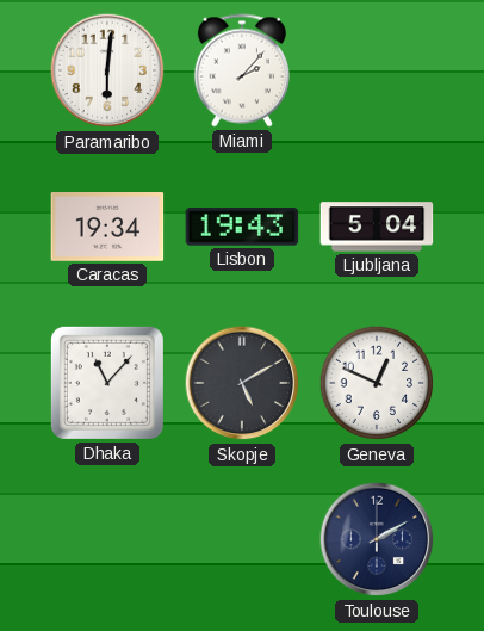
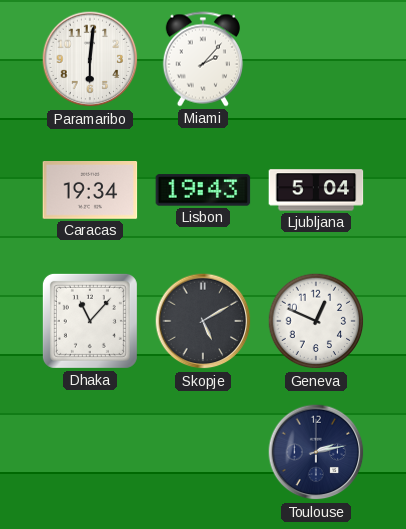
Toulouse: 2:10 -> 2:13 (316, 452)
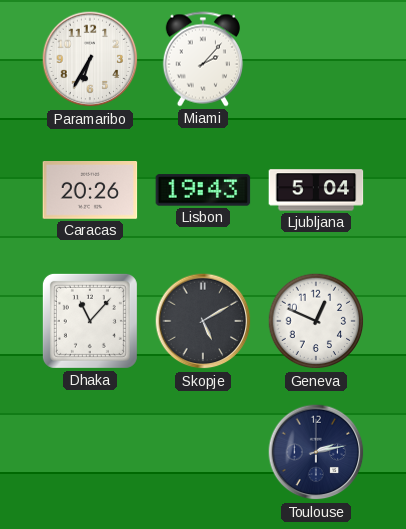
Paramaribo: 6:01 -> 6:35 (90, 59)
Caracas: 19:34 -> 20:26 (90, 191)
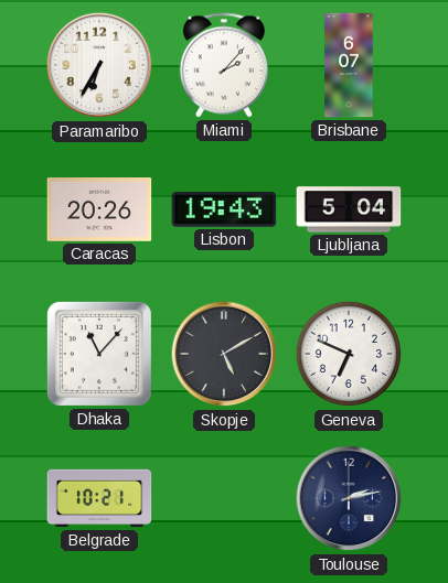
Brisbane: none -> 6:07 (349, 65)
Geneva: 12:49 -> 6:49 (349, 354)
Belgrade: none -> 10:21 (99, 498)
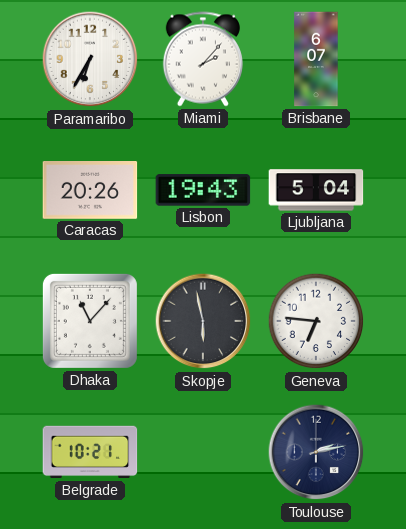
Skopje: 5:10 -> 5:58 (203, 321)
Geneva: 6:49 -> 6:46 (316, 321)
